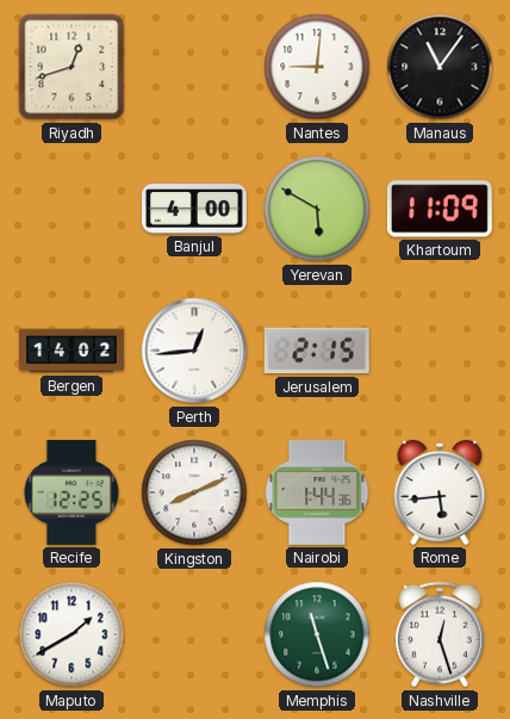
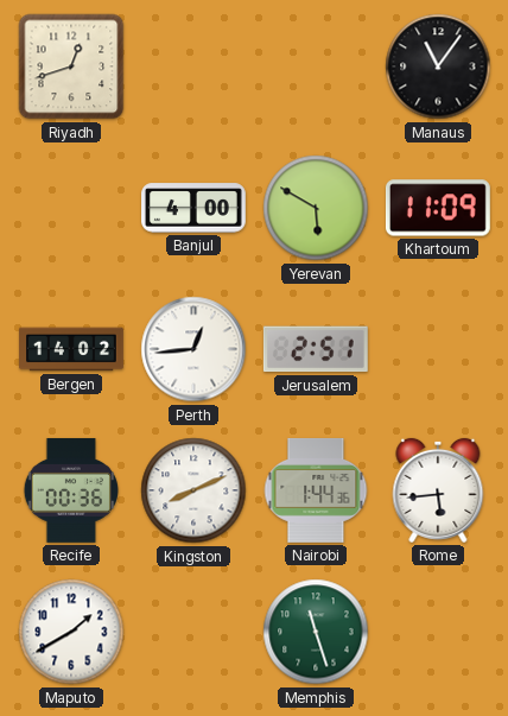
Nantes: 9:01 -> none (317, 67)
Jerusalem: 2:15 -> 2:51 (316, 349)
Recife: 12:25 -> 00:36 (71, 490)
Nashville: 12:27 -> none (440, 634)
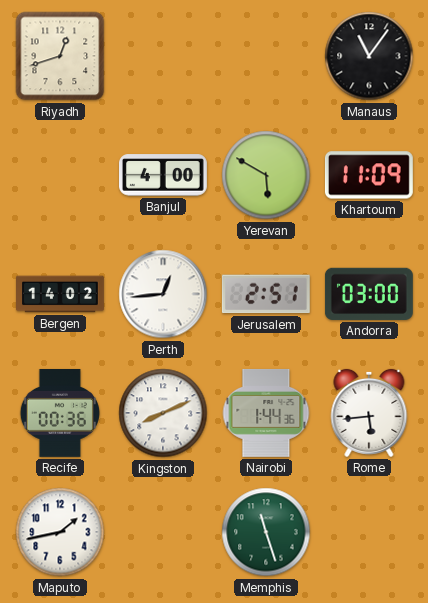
Andorra: none -> 03:00 (369, 294)
Maputo: 1:40 -> 1:43 (60, 532)
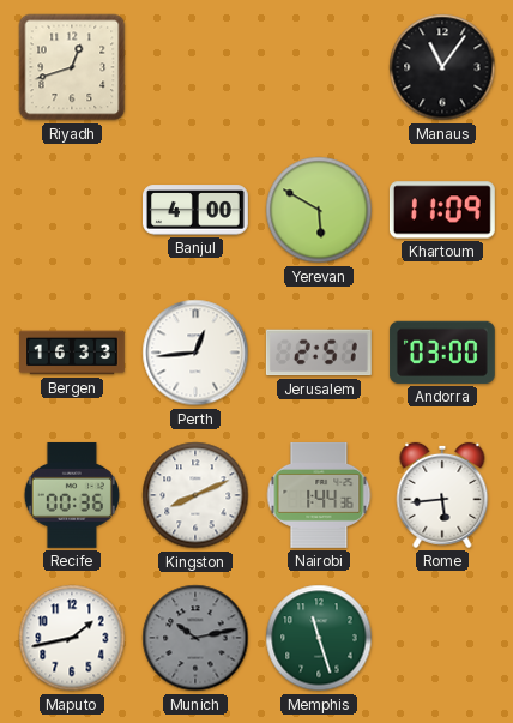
Bergen: 14:02 -> 16:33 (73, 353)
Munich: none -> 10:13 (195, 638)
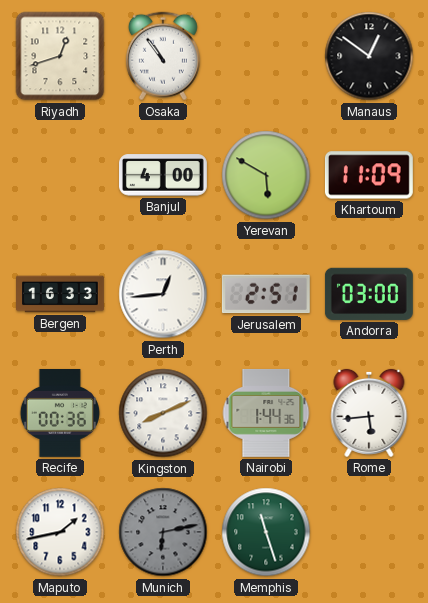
Osaka: none -> 10:54 (163, 56)
Manaus: 11:06 -> 12:51 (369, 56)
Munich: 10:13 -> 6:13 (163, 532)
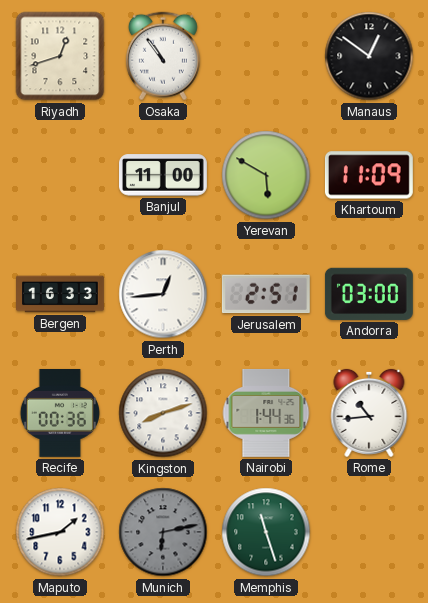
Banjul: 4:00 -> 11:00 (164, 175)
Kingston: 8:11 -> 8:12 (163, 413)
Rome: 5:44 -> 10:44 (369, 413)
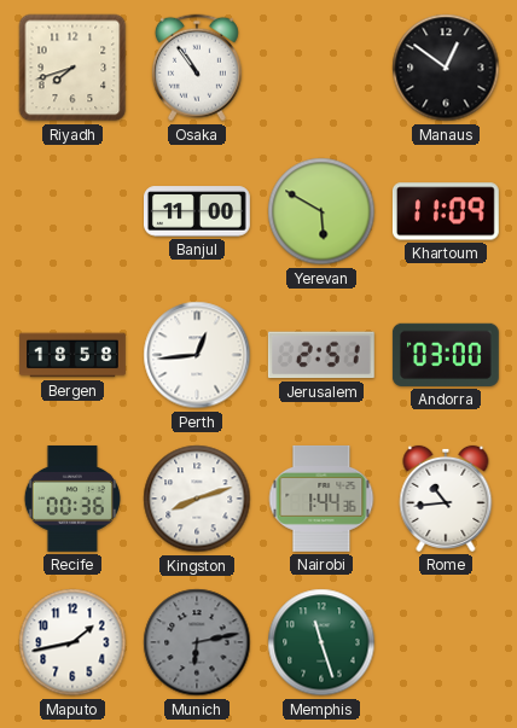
Riyadh: 12:42 -> 7:42 (72, 68)
Bergen: 16:33 -> 18:58 (74, 355)
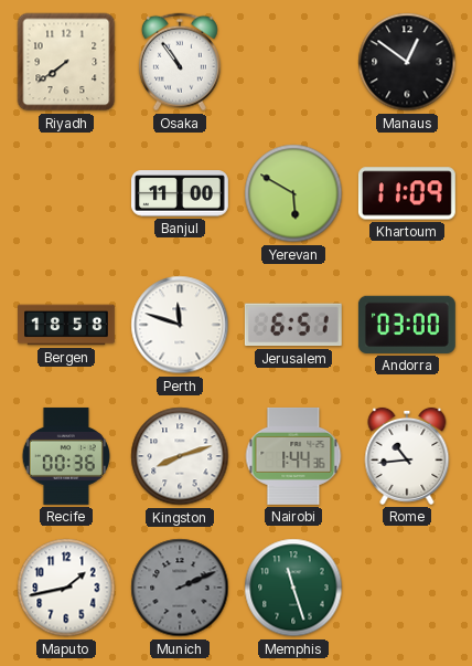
Riyadh: 7:42 -> 7:39 (66, 62)
Perth: 12:44 -> 11:48 (180, 325)
Jerusalem: 2:51 -> 6:51 (293, 325)
Munich: 6:13 -> 2:11 (180, 588)
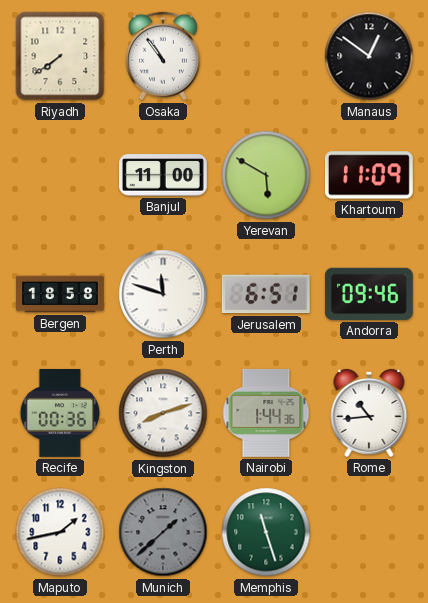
Andorra: 03:00 -> 09:46 (369, 294)
Munich: 2:11 -> 1:38 (163, 532)
